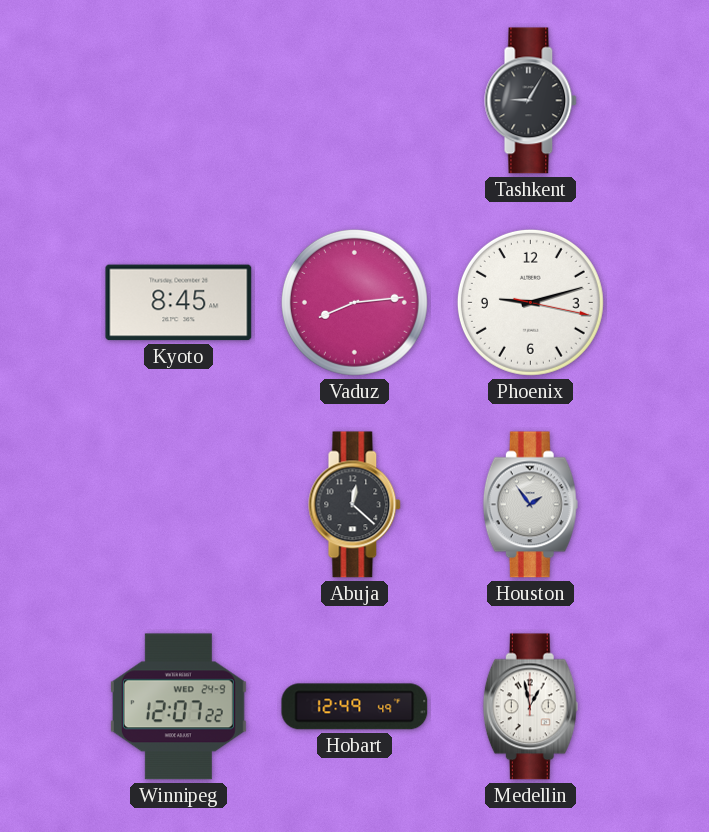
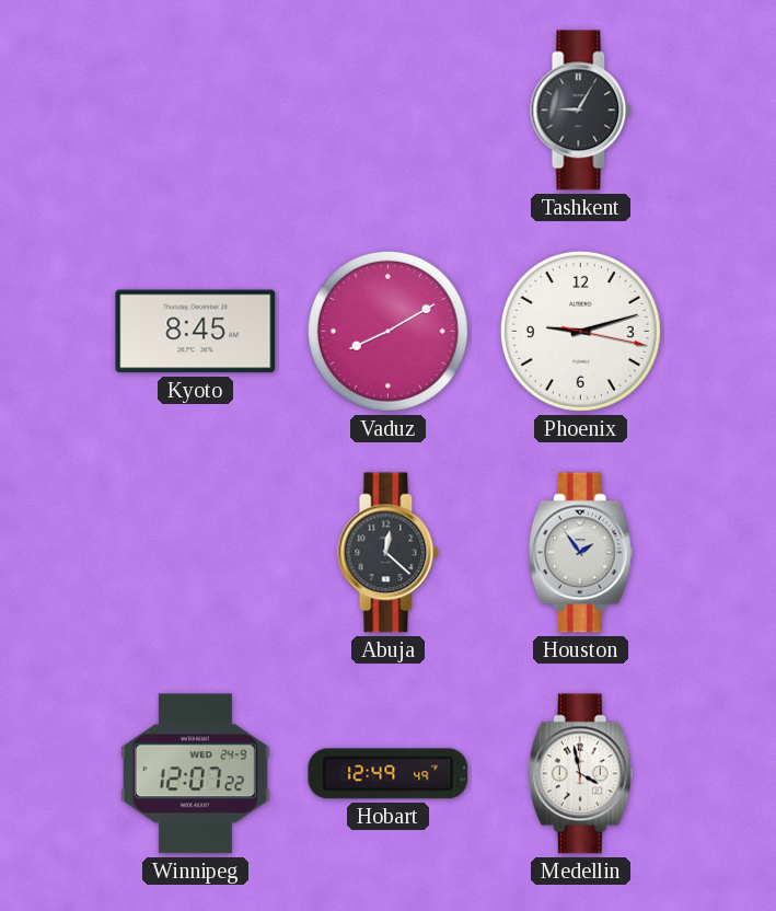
Vaduz: 8:14 -> 8:10 (387, 331)
Medellin: 12:58 -> 3:58 (580, 774)
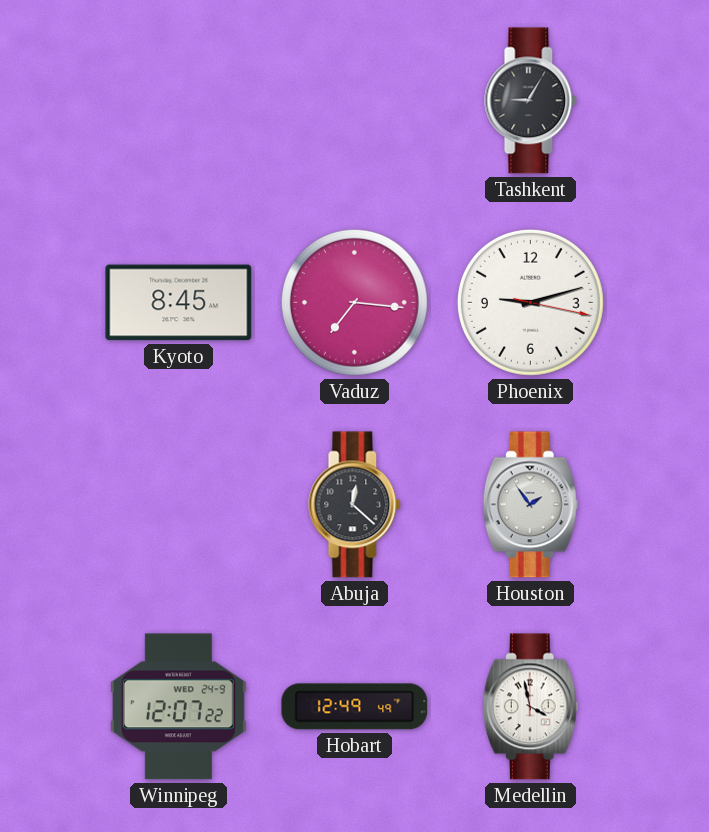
Vaduz: 8:10 -> 7:16 (354, 302)
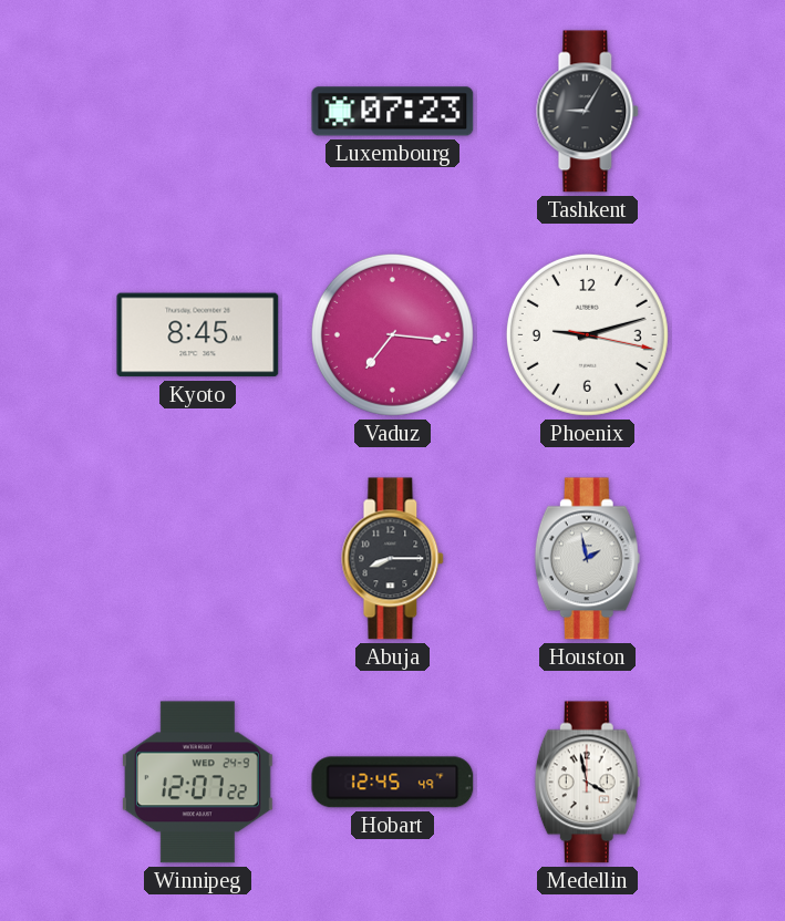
Luxembourg: none -> 07:23 (393, 112)
Abuja: 12:22 -> 8:15 (393, 559)
Houston: 1:54 -> 1:58 (587, 559)
Hobart: 12:49 -> 12:45 (393, 783)
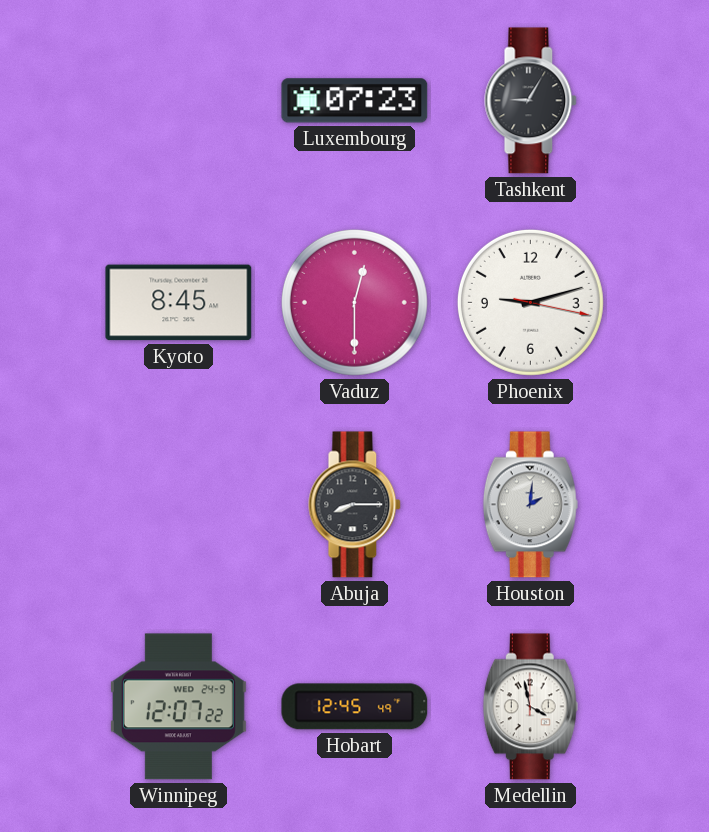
Vaduz: 7:16 -> 12:30 (354, 302)
Houston: 1:58 -> 2:01 (530, 505)
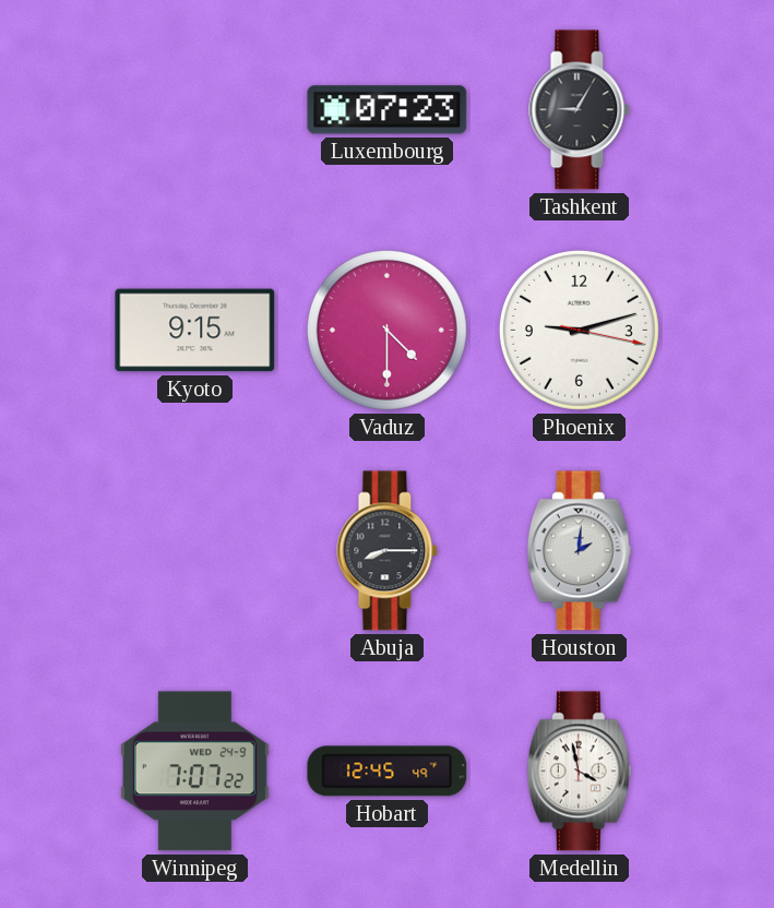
Kyoto: 8:45 -> 9:15 (195, 331)
Vaduz: 12:30 -> 4:30 (386, 330)
Winnipeg: 12:07 -> 7:07 (194, 772)
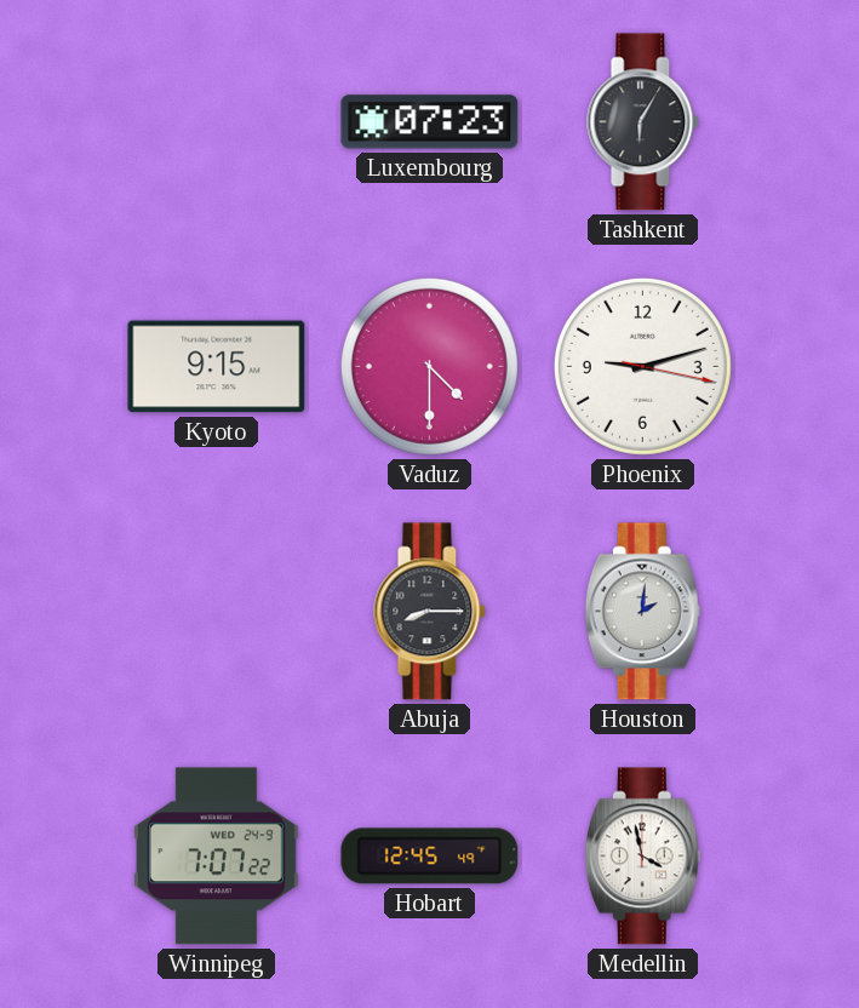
Tashkent: 9:05 -> 6:05 (643, 122)
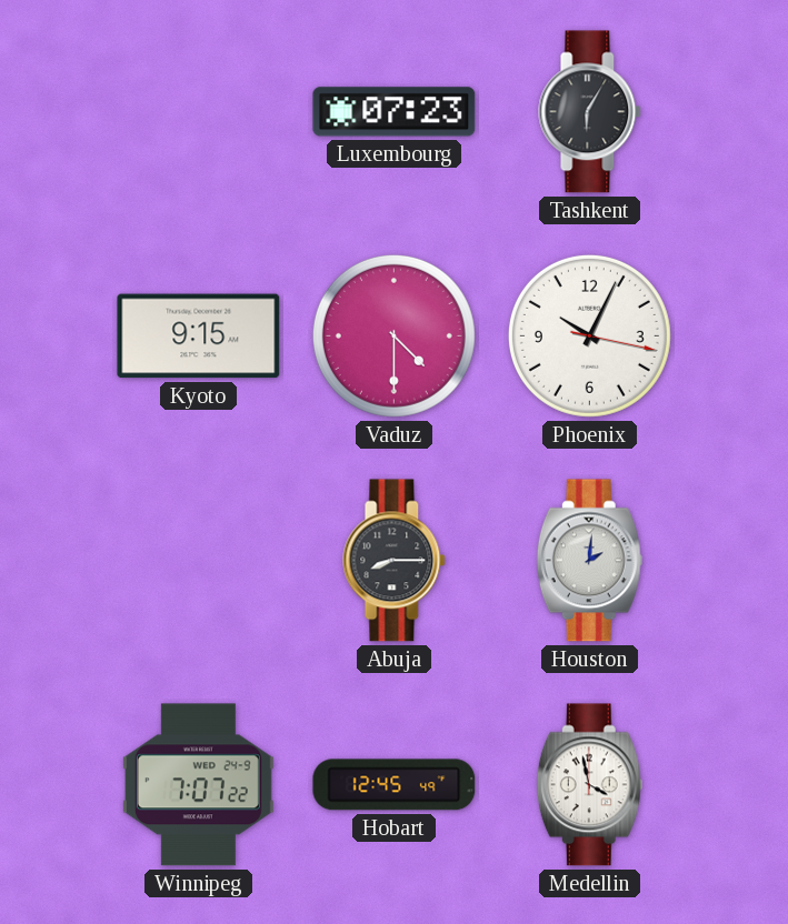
Phoenix: 9:12 -> 10:04 (589, 335)
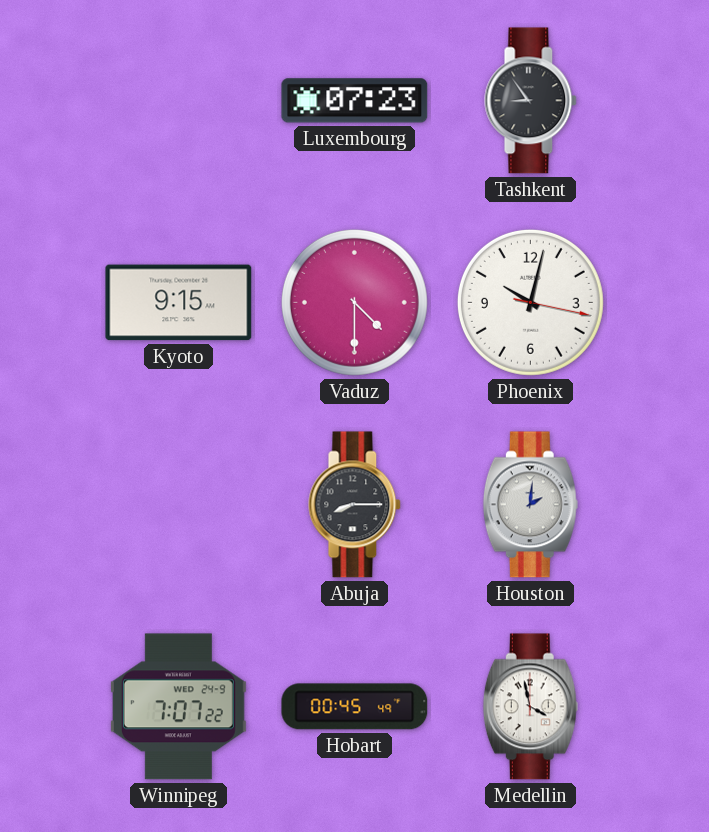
Tashkent: 6:05 -> 8:54 (531, 101)
Phoenix: 10:04 -> 10:02 (530, 302)
Hobart: 12:45 -> 00:45 (355, 707)
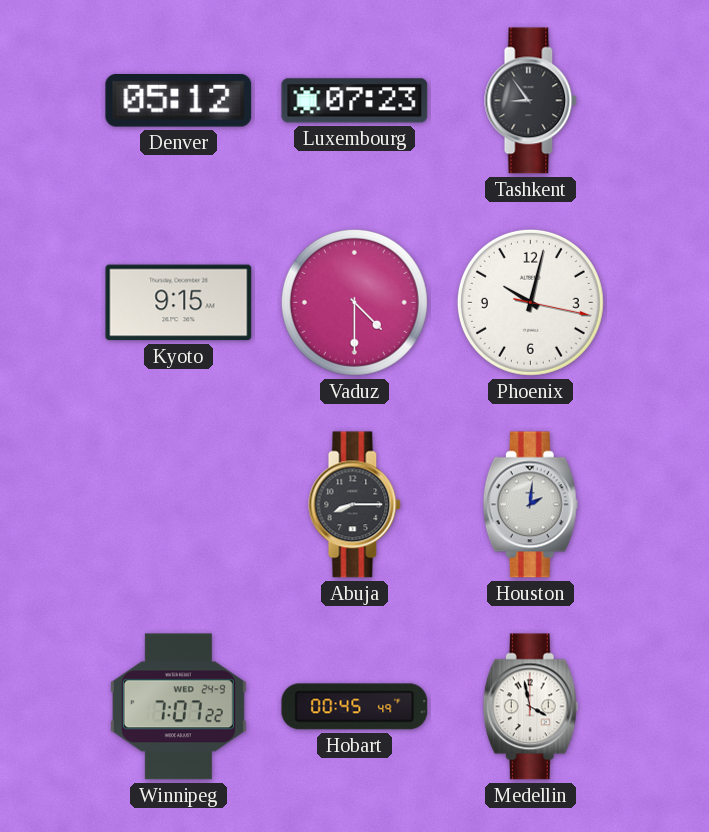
Denver: none -> 05:12 (179, 101)
